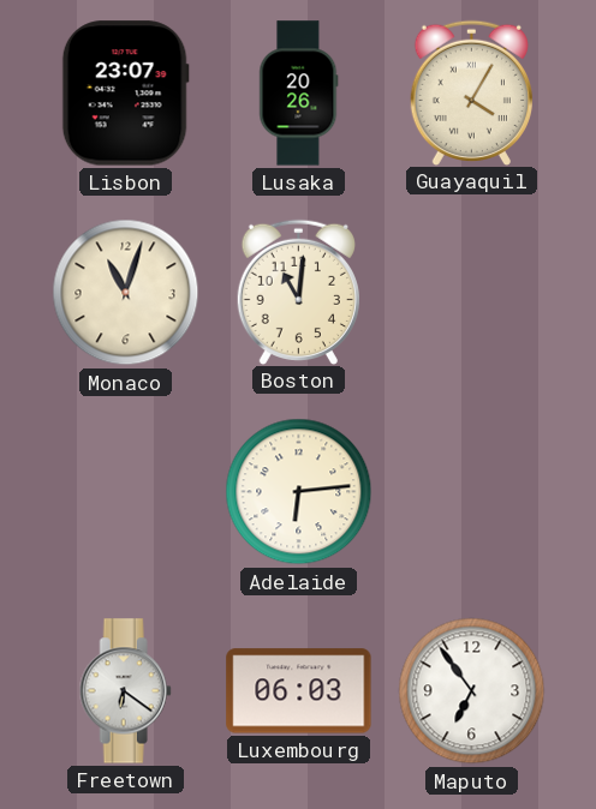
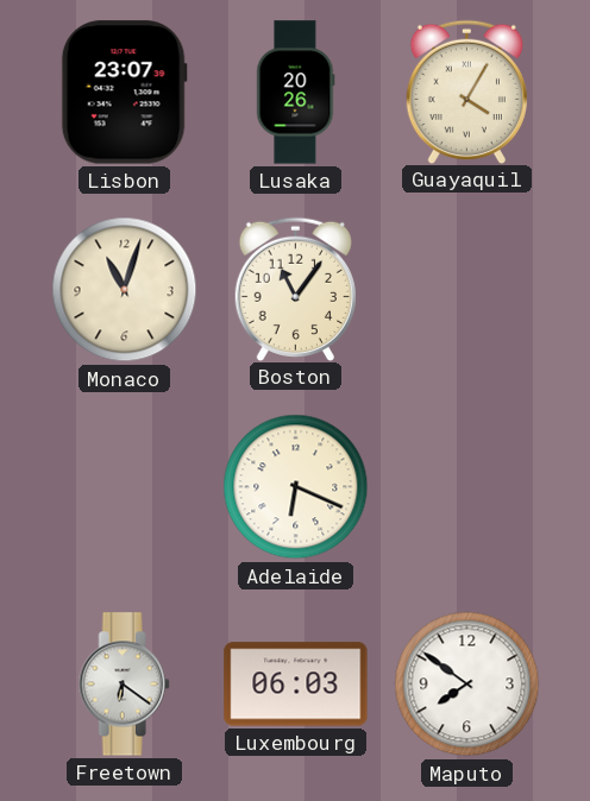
Boston: 11:01 -> 11:06 (295, 289)
Adelaide: 6:14 -> 6:19 (296, 487)
Maputo: 6:54 -> 7:51 (467, 685)
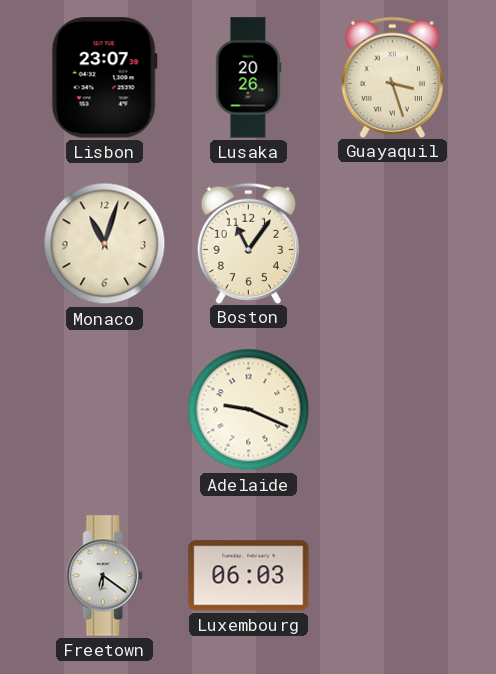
Guayaquil: 4:05 -> 3:27 (392, 77)
Adelaide: 6:19 -> 9:19 (249, 410)
Maputo: 7:51 -> none (467, 685)
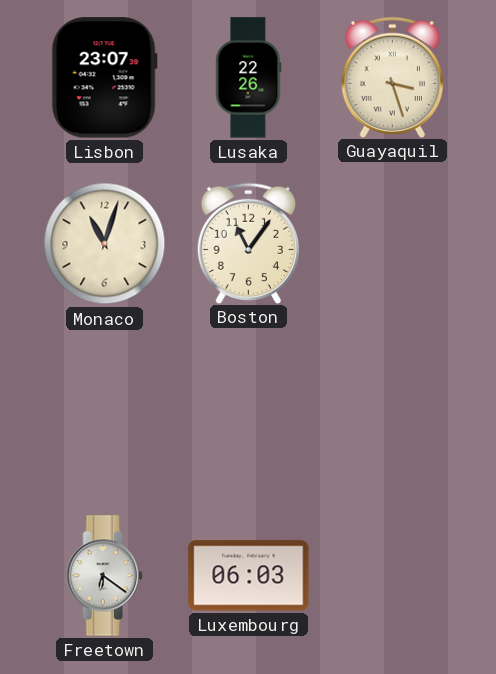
Lusaka: 20:26 -> 22:26 (249, 78)
Adelaide: 9:19 -> none (249, 410)
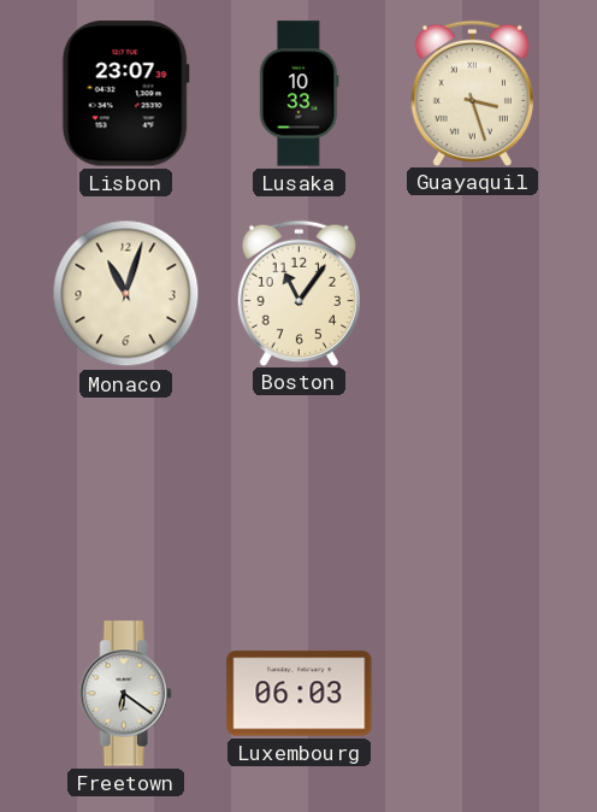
Lusaka: 22:26 -> 10:33 (300, 94)
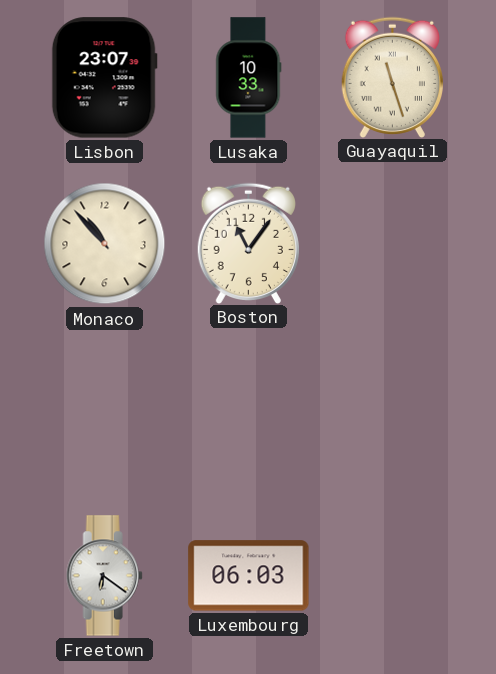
Guayaquil: 3:27 -> 11:27 (392, 77)
Monaco: 11:03 -> 10:53 (105, 244)
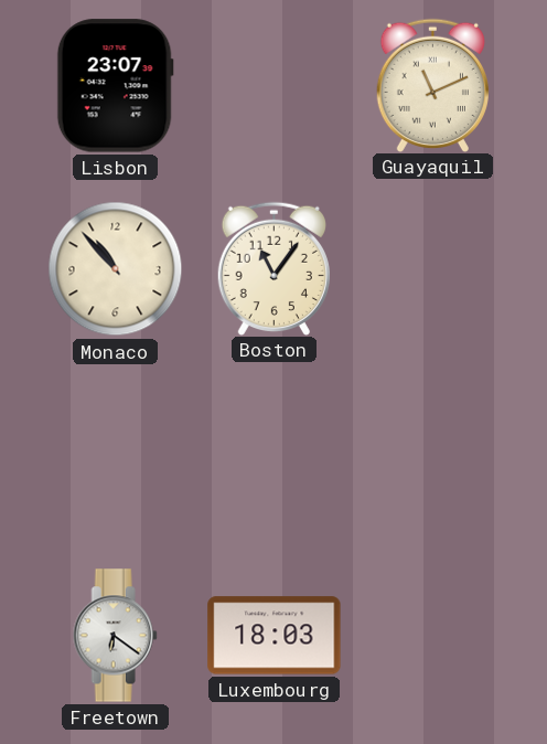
Lusaka: 10:33 -> none (249, 78)
Guayaquil: 11:27 -> 11:11 (432, 85)
Luxembourg: 06:03 -> 18:03 (275, 636)
